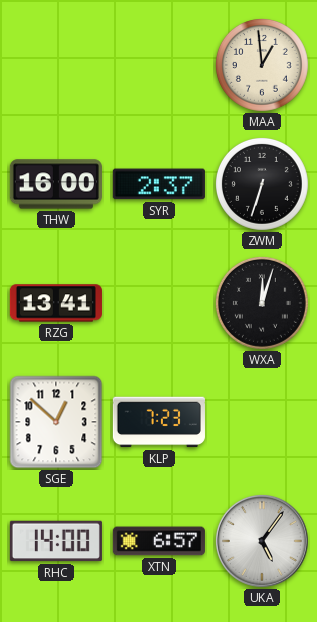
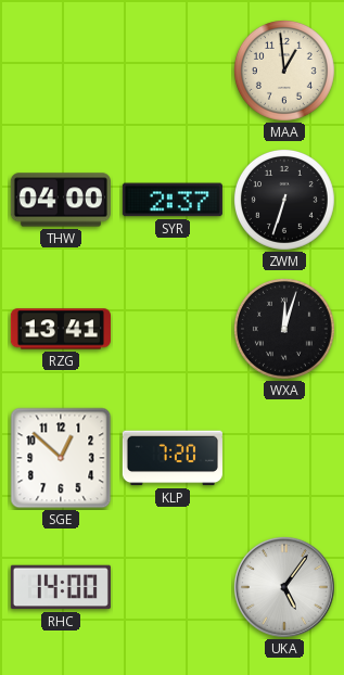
THW: 16:00 -> 04:00 (61, 200)
KLP: 7:23 -> 7:20 (173, 458)
XTN: 6:57 -> none (159, 541)
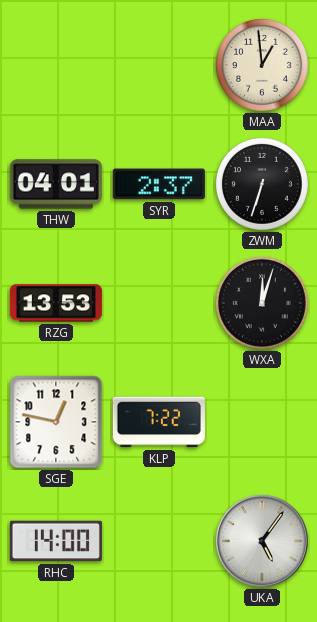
THW: 04:00 -> 04:01 (56, 184)
RZG: 13:41 -> 13:53 (56, 303)
SGE: 12:52 -> 12:47 (56, 422)
KLP: 7:20 -> 7:22 (159, 422)
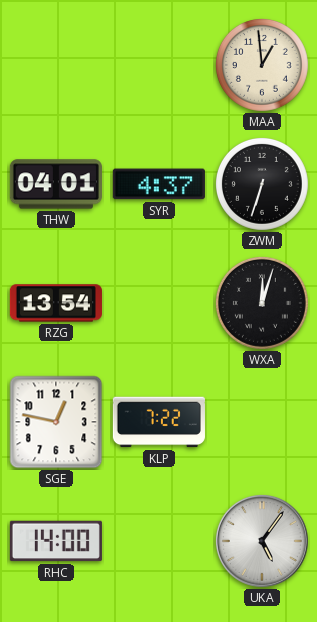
SYR: 2:37 -> 4:37 (159, 184)
RZG: 13:53 -> 13:54 (56, 303)
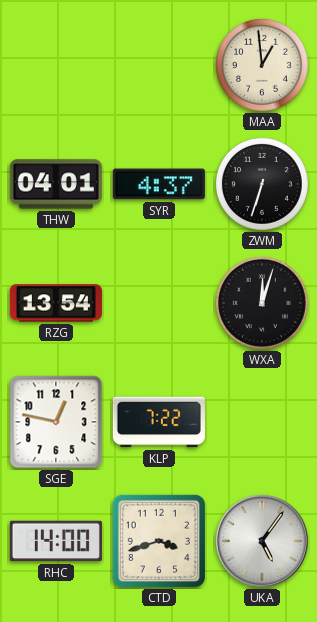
CTD: none -> 3:42 (159, 541)
